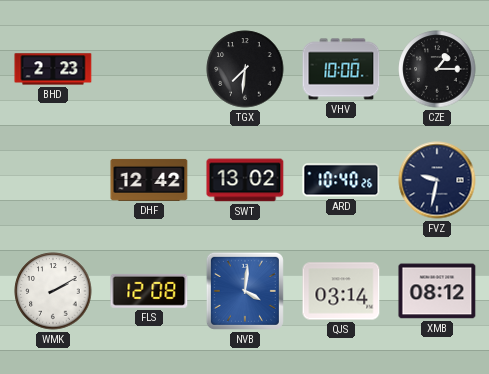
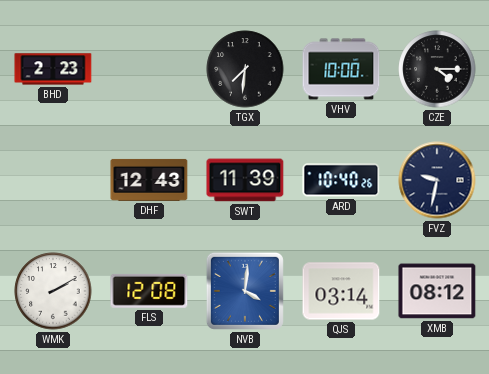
CZE: 1:15 -> 4:15 (437, 69)
DHF: 12:42 -> 12:43 (149, 180)
SWT: 13:02 -> 11:39 (245, 180)
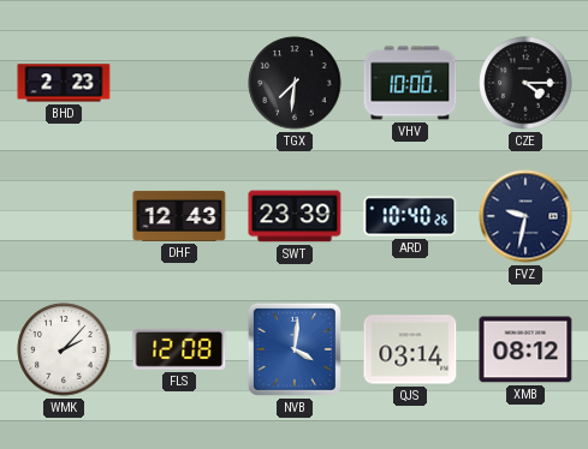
SWT: 11:39 -> 23:39 (295, 216)
WMK: 2:10 -> 2:07 (64, 349)
